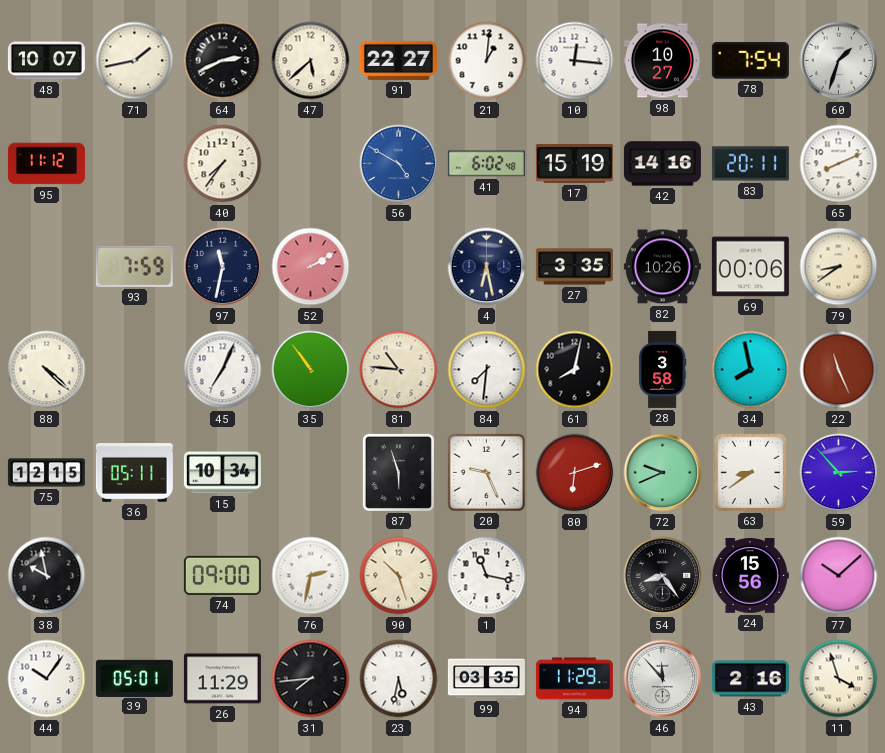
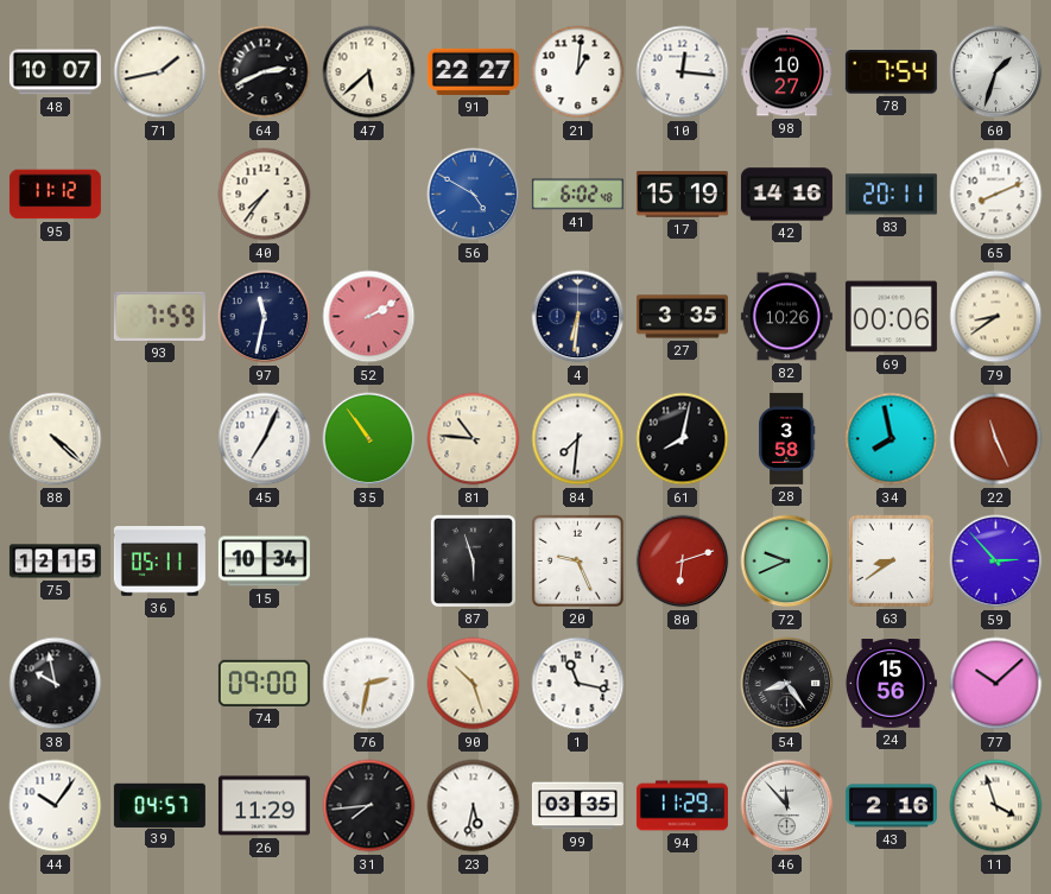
4: 6:28 -> 6:31 (578, 317)
39: 05:01 -> 04:57 (159, 805)
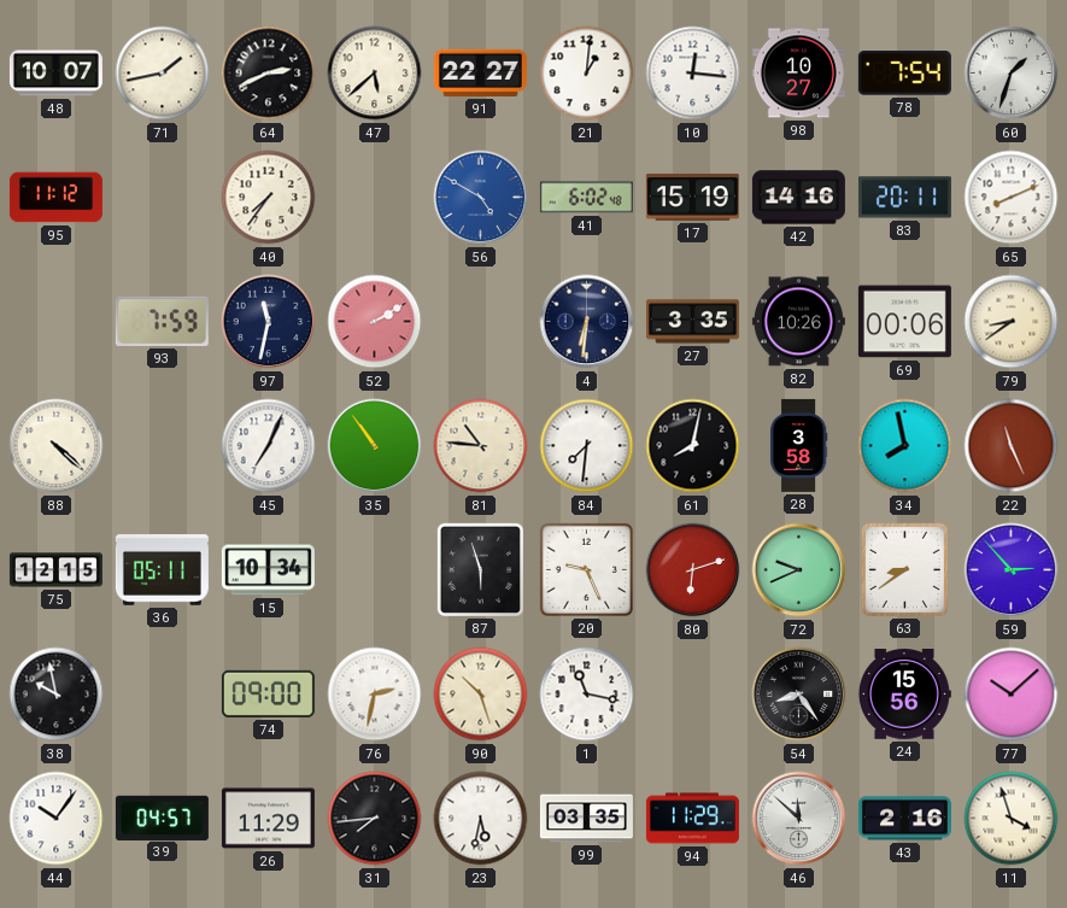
46: 11:53 -> 11:52 (799, 819)
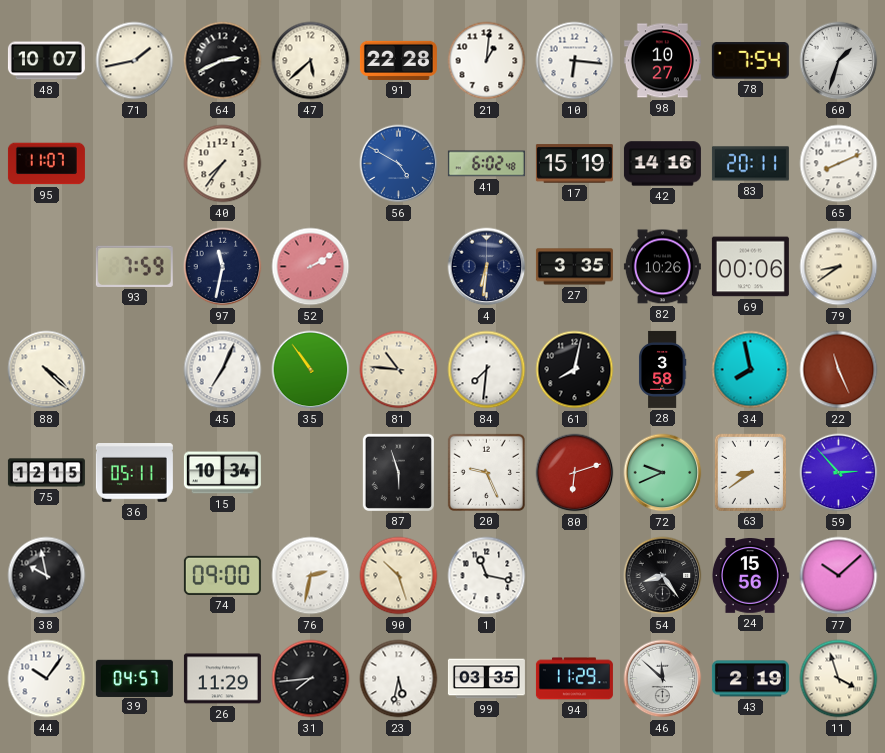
91: 22:27 -> 22:28 (398, 60)
10: 12:16 -> 6:16 (575, 61)
95: 11:12 -> 11:07 (46, 164)
43: 2:16 -> 2:19 (750, 679)
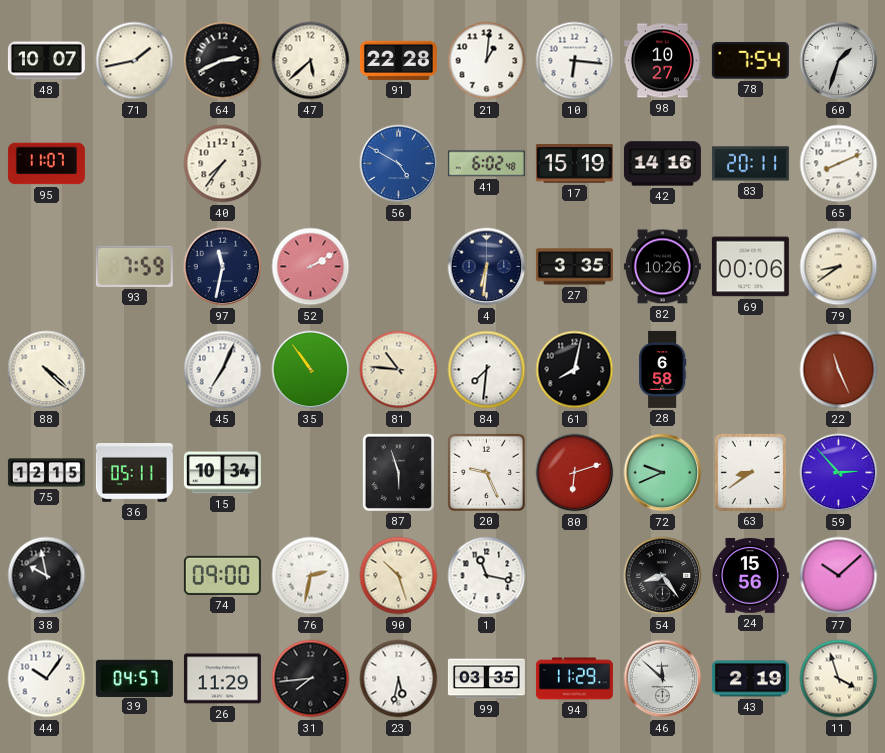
28: 3:58 -> 6:58 (662, 369)
34: 7:58 -> none (751, 370)
